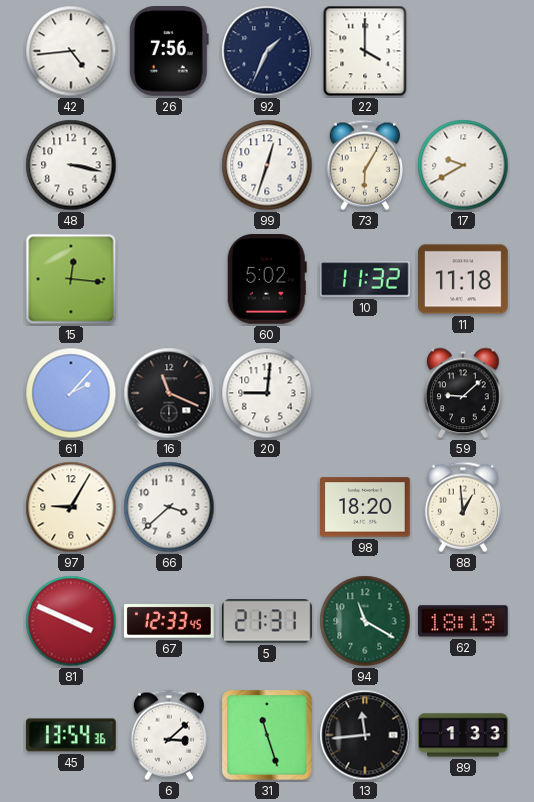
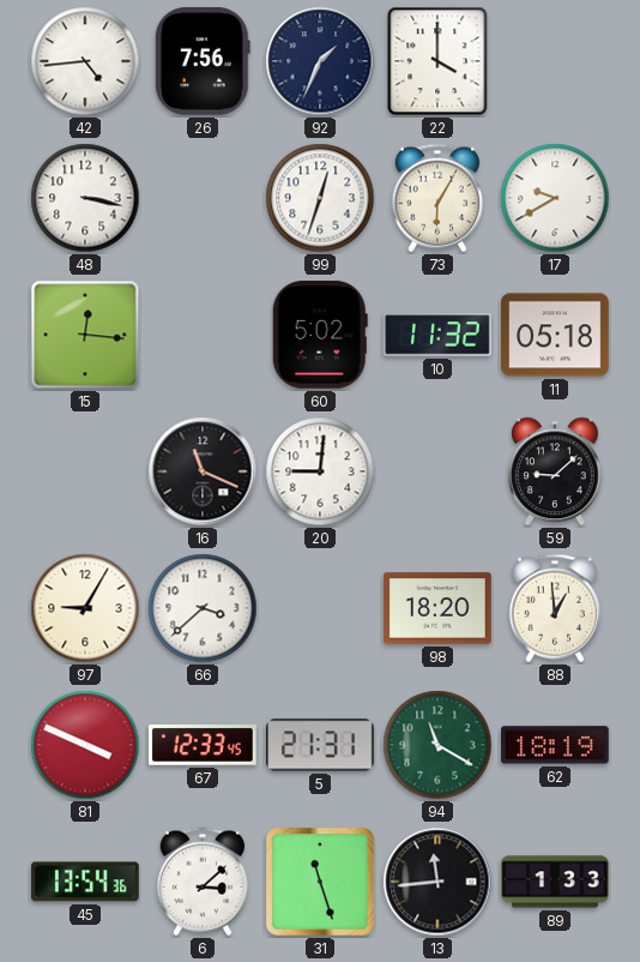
11: 11:18 -> 05:18 (556, 335)
61: 2:07 -> none (71, 393)
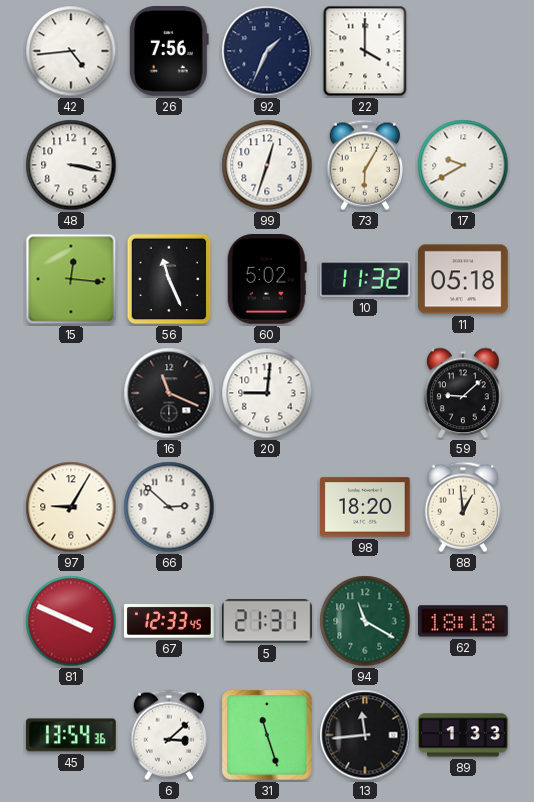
56: none -> 11:26 (169, 279)
66: 3:38 -> 2:52 (169, 507)
62: 18:19 -> 18:18 (464, 621)
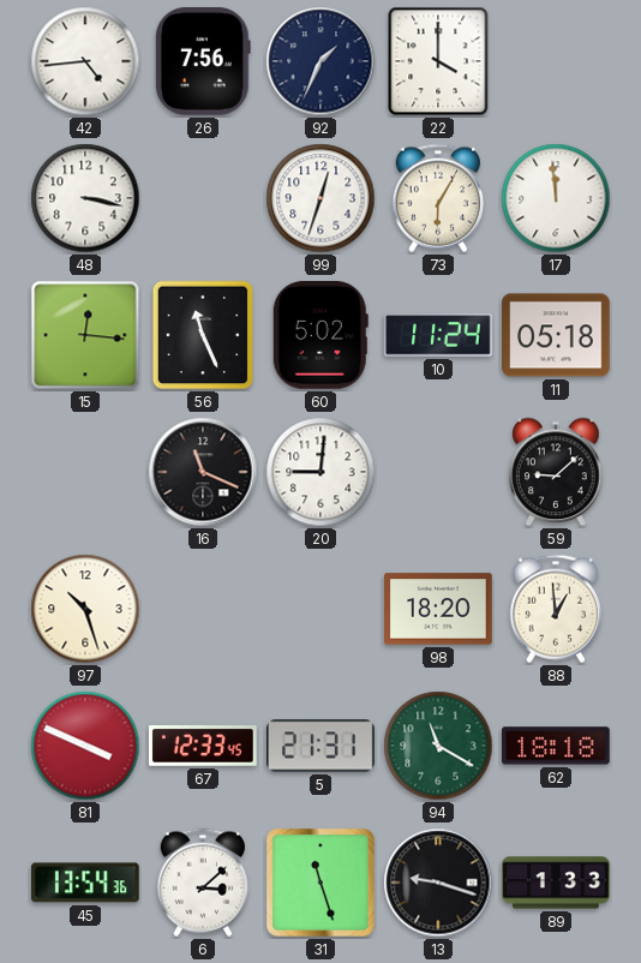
17: 9:40 -> 11:59 (556, 198)
10: 11:32 -> 11:24 (439, 335)
97: 9:05 -> 10:27 (85, 609)
66: 2:52 -> none (169, 507)
13: 11:44 -> 9:18 (438, 883)
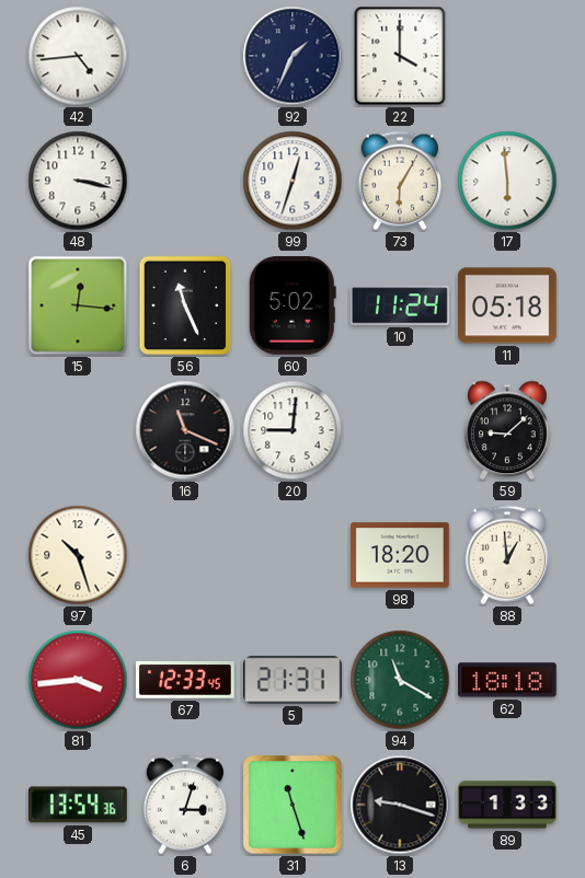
26: 7:56 -> none (203, 62)
17: 11:59 -> 5:59 (507, 181)
81: 3:49 -> 3:44 (78, 680)
6: 3:08 -> 3:03 (184, 805)
